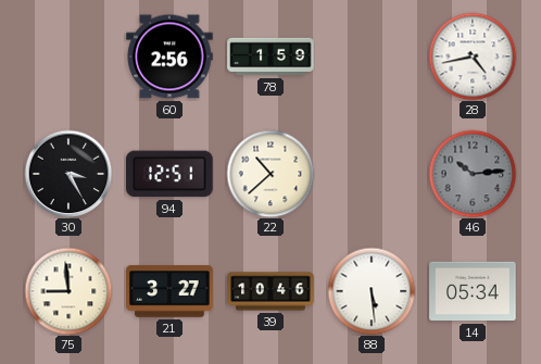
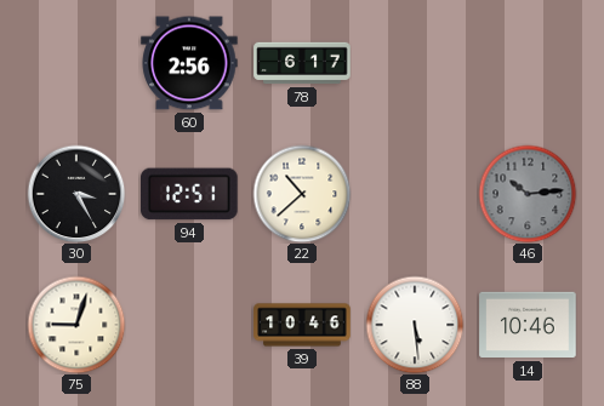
78: 1:59 -> 6:17 (302, 63)
28: 4:43 -> none (473, 57)
75: 8:59 -> 9:03 (76, 325)
21: 3:27 -> none (169, 291)
14: 05:34 -> 10:46 (528, 325)
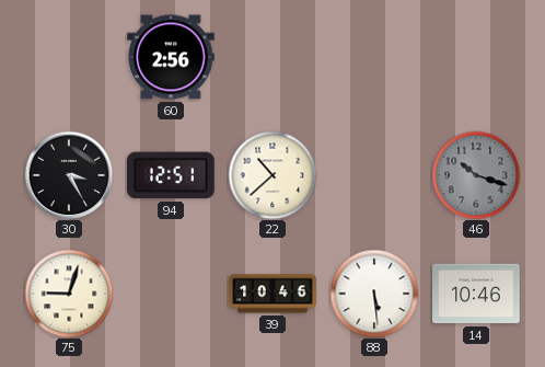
78: 6:17 -> none (302, 63)
46: 10:14 -> 10:18 (476, 175)
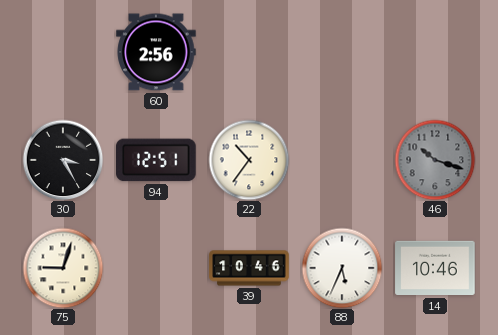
22: 10:38 -> 10:36 (249, 160)
88: 5:29 -> 5:34 (342, 268)
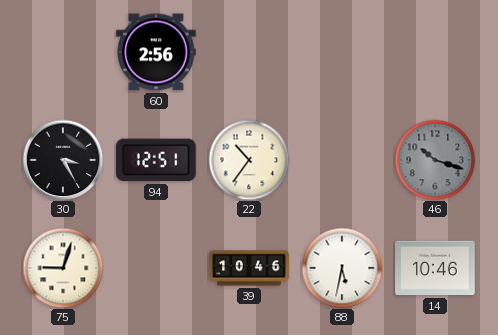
88: 5:34 -> 5:32 (342, 268)
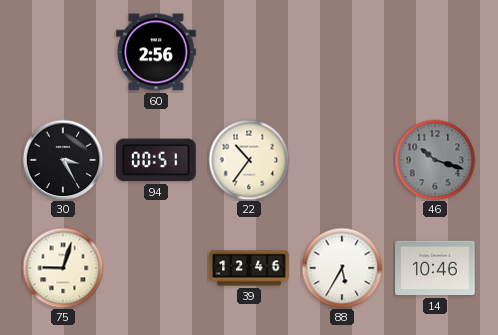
94: 12:51 -> 00:51 (156, 160)
39: 10:46 -> 12:46 (249, 268)
88: 5:32 -> 5:35 (342, 268)
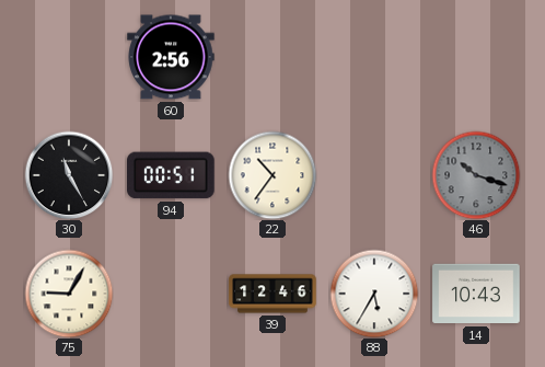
30: 3:25 -> 11:25 (69, 175)
75: 9:03 -> 9:05 (69, 294)
14: 10:46 -> 10:43 (476, 294)
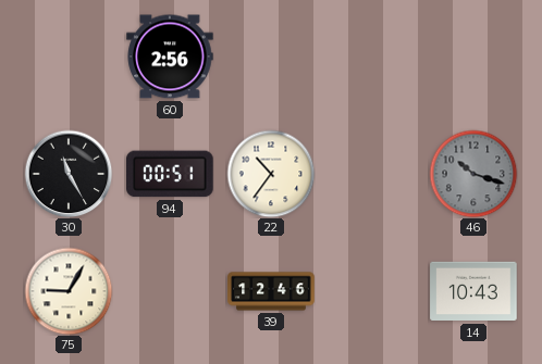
88: 5:35 -> none (374, 294)
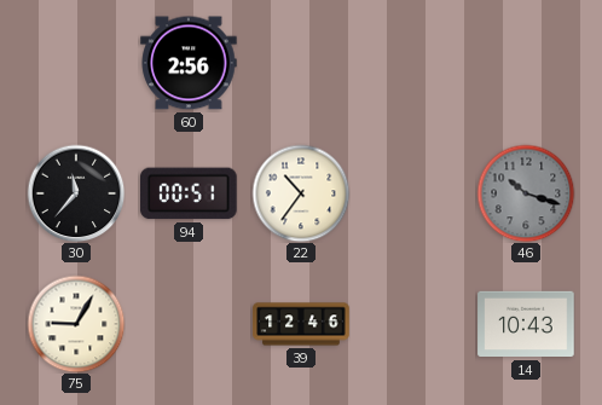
30: 11:25 -> 11:37 (76, 193)
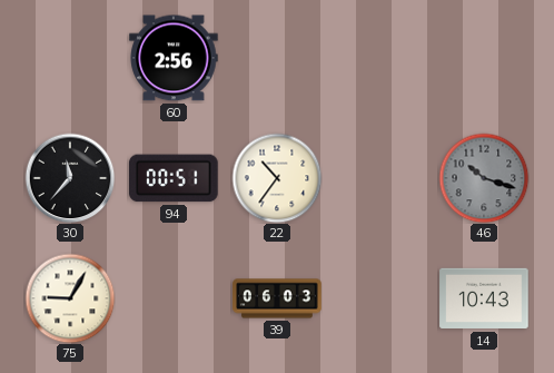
39: 12:46 -> 06:03 (277, 298)
